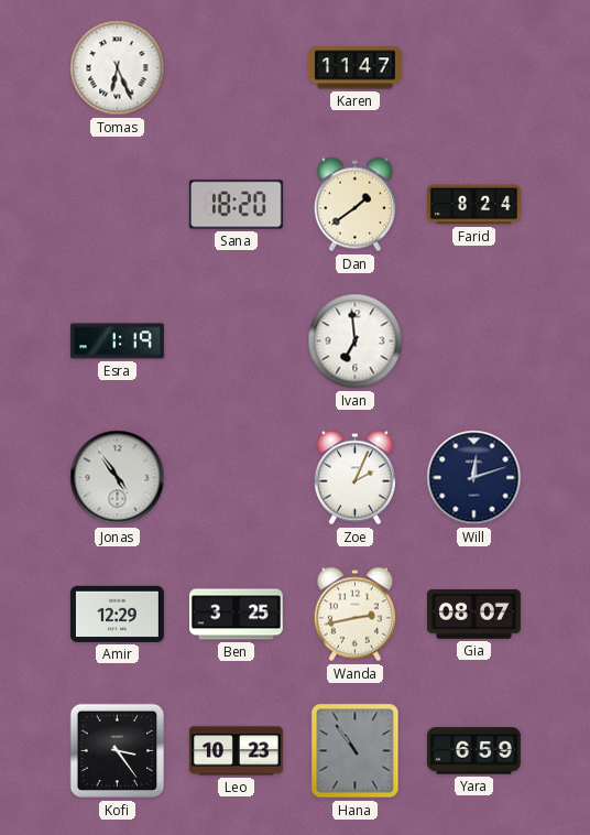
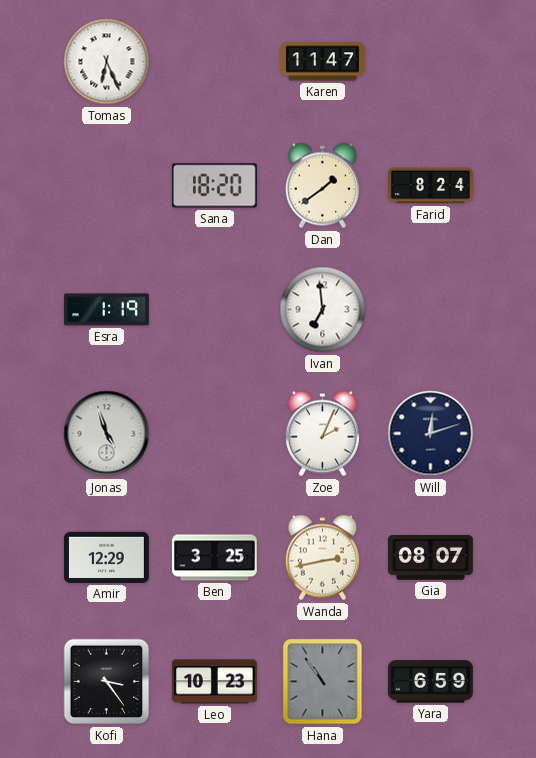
Jonas: 4:54 -> 4:57 (107, 434)
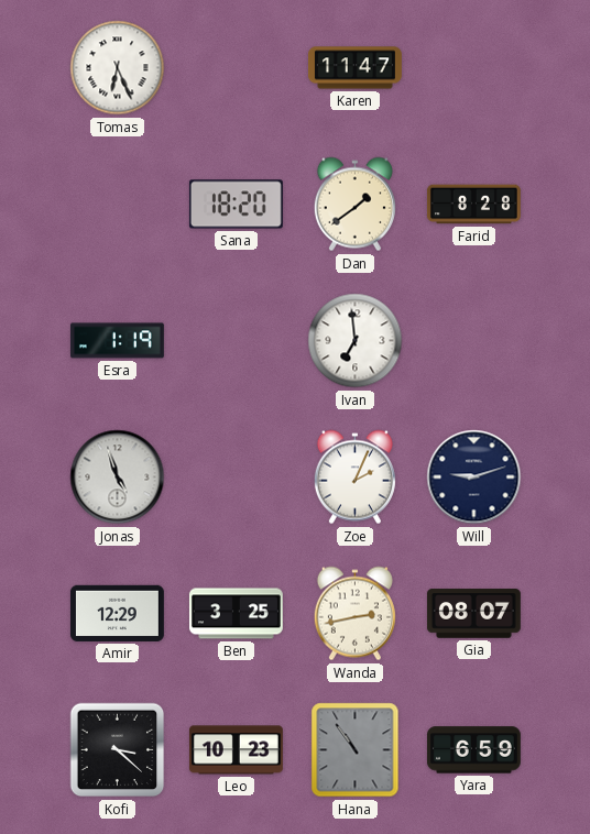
Farid: 8:24 -> 8:28 (473, 205)
Will: 12:12 -> 9:12 (474, 478)
Kofi: 3:24 -> 3:22 (118, 750)
